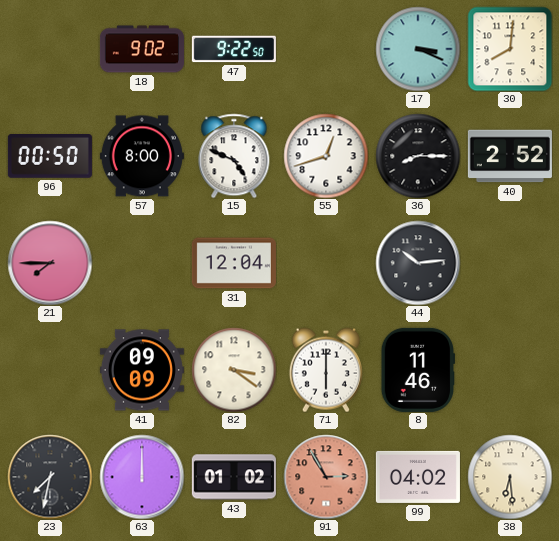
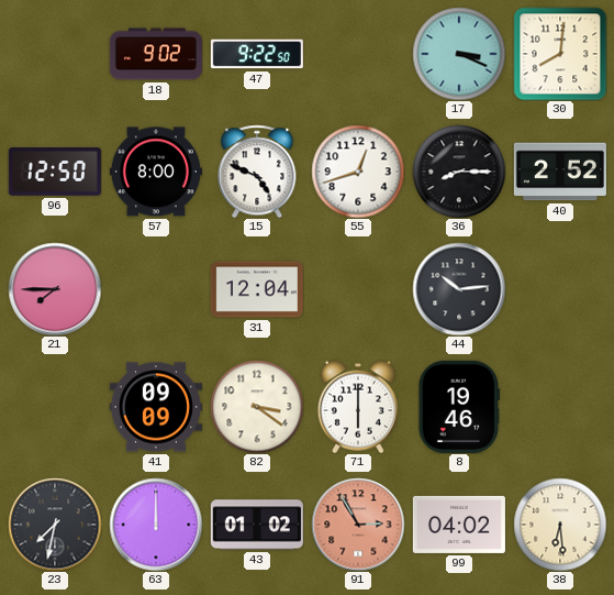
96: 00:50 -> 12:50 (55, 173)
8: 11:46 -> 19:46 (458, 407)
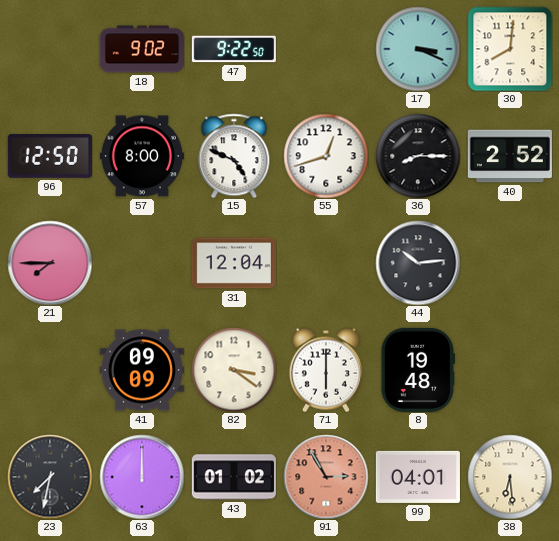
8: 19:46 -> 19:48 (417, 370)
99: 04:02 -> 04:01 (418, 477)
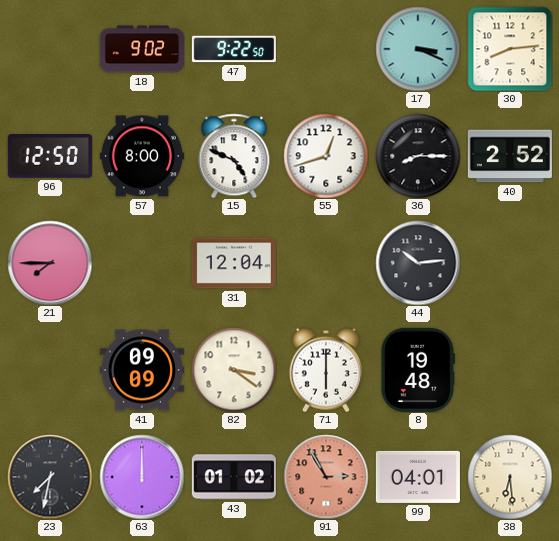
30: 8:01 -> 8:14 (510, 49)
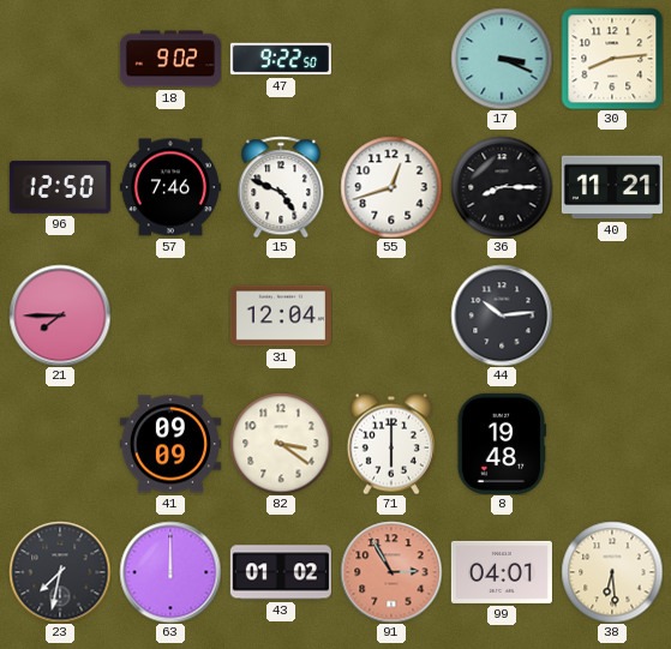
57: 8:00 -> 7:46 (170, 187)
40: 2:52 -> 11:21 (612, 187)
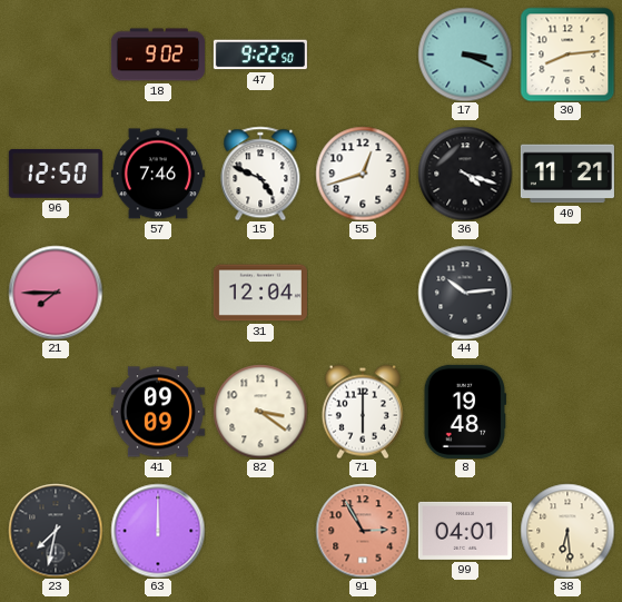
36: 8:15 -> 4:18 (465, 174)
43: 01:02 -> none (281, 572)
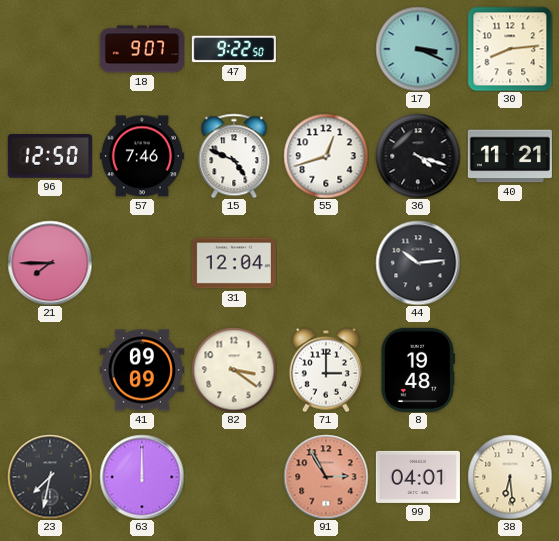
18: 9:02 -> 9:07 (142, 49)
71: 6:00 -> 3:00 (326, 370)
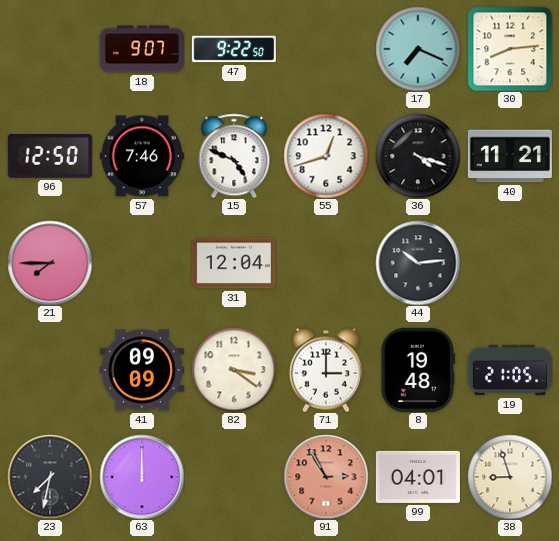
17: 3:19 -> 7:19 (418, 49)
19: none -> 21:05 (510, 370)
38: 6:29 -> 8:57 (510, 477)
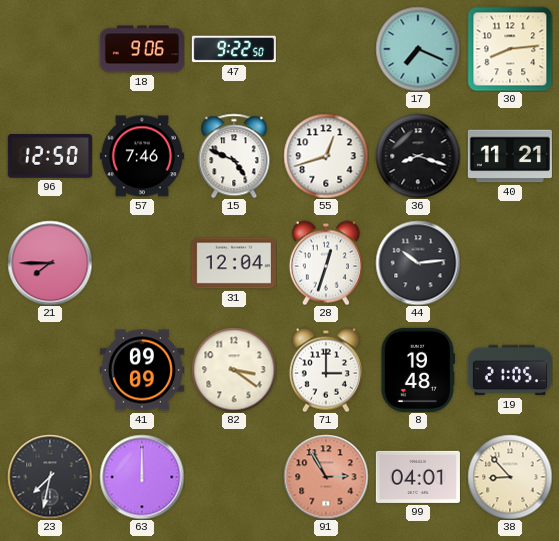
18: 9:07 -> 9:06 (142, 49)
36: 4:18 -> 8:18 (418, 156)
28: none -> 12:33 (326, 263)
38: 8:57 -> 8:53 (510, 477)
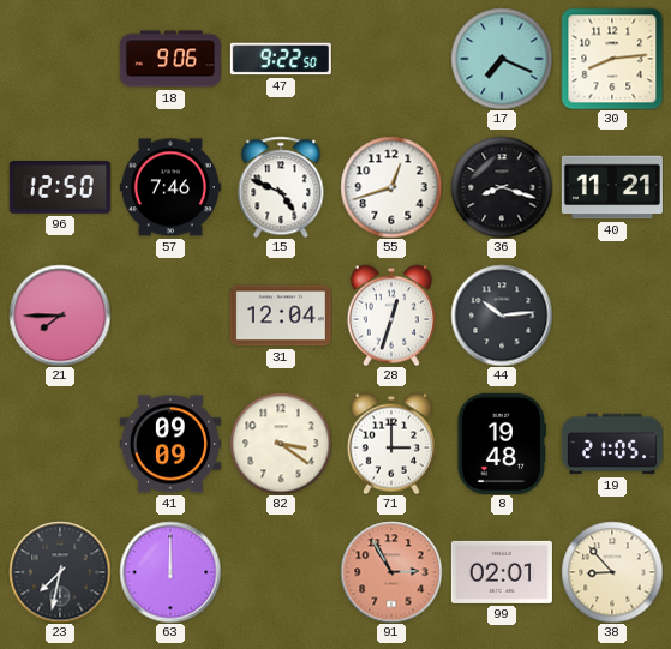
99: 04:01 -> 02:01 (502, 572)
